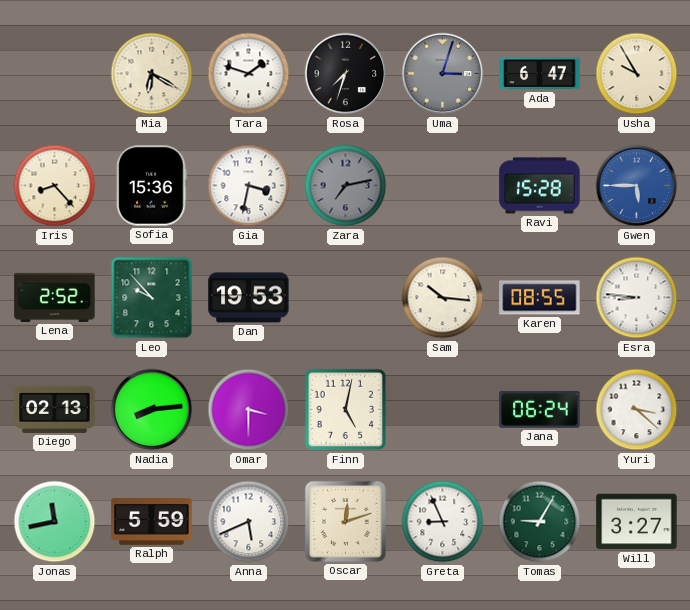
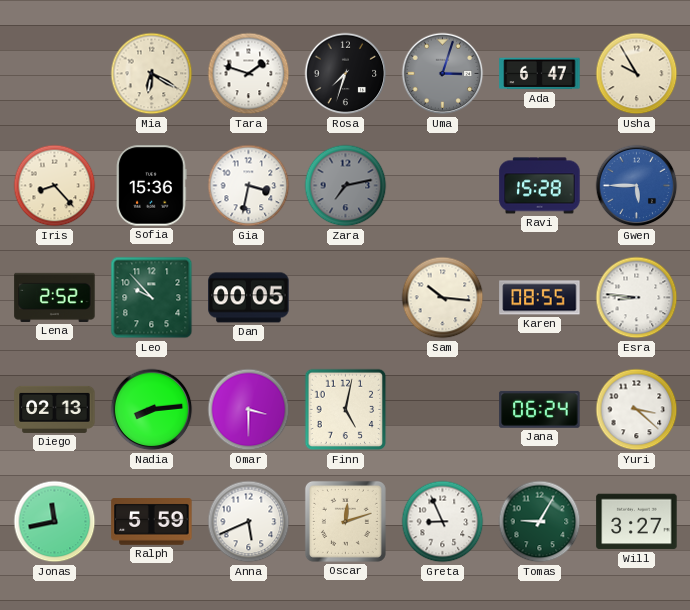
Dan: 19:53 -> 00:05 (249, 298)
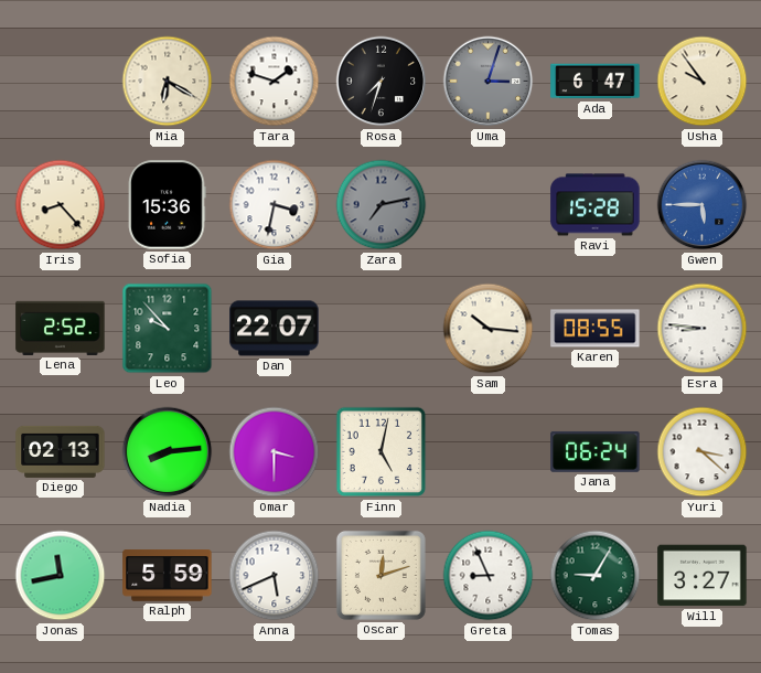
Usha: 9:55 -> 9:54 (703, 82)
Dan: 00:05 -> 22:07 (275, 329)
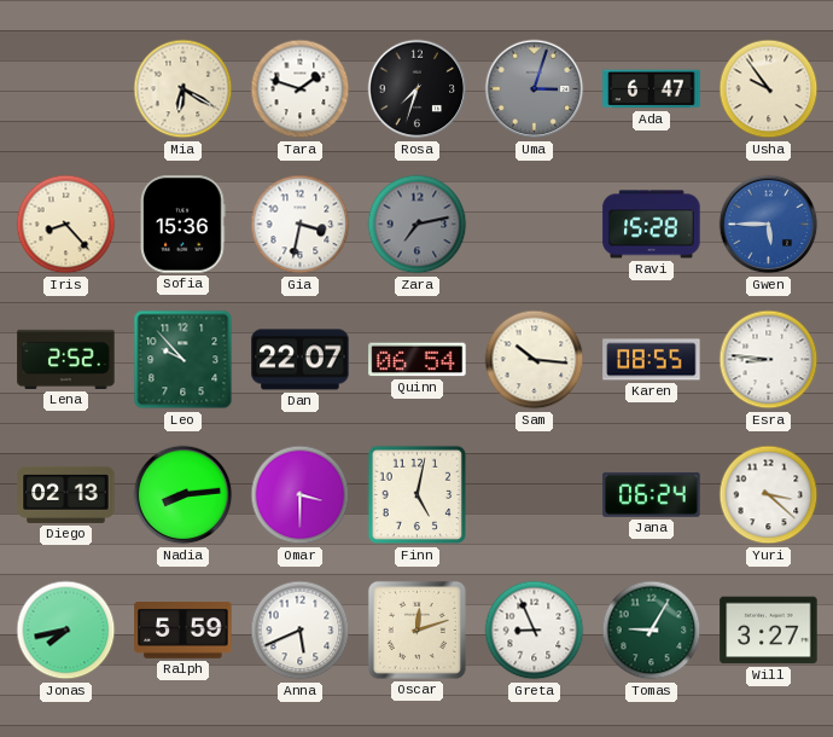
Quinn: none -> 06:54 (418, 360)
Jonas: 11:43 -> 7:43 (66, 631)
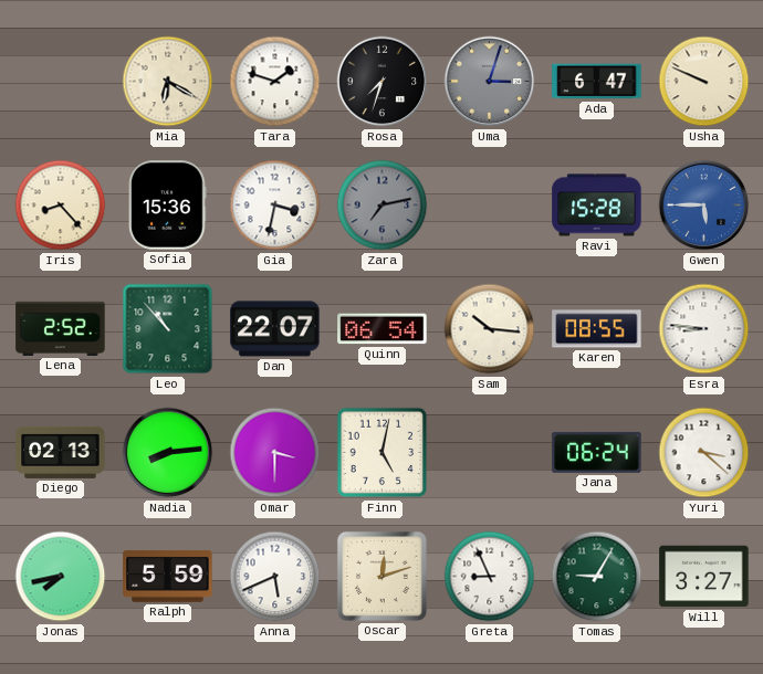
Usha: 9:54 -> 9:49 (704, 82)
Leo: 9:53 -> 10:53 (168, 329)
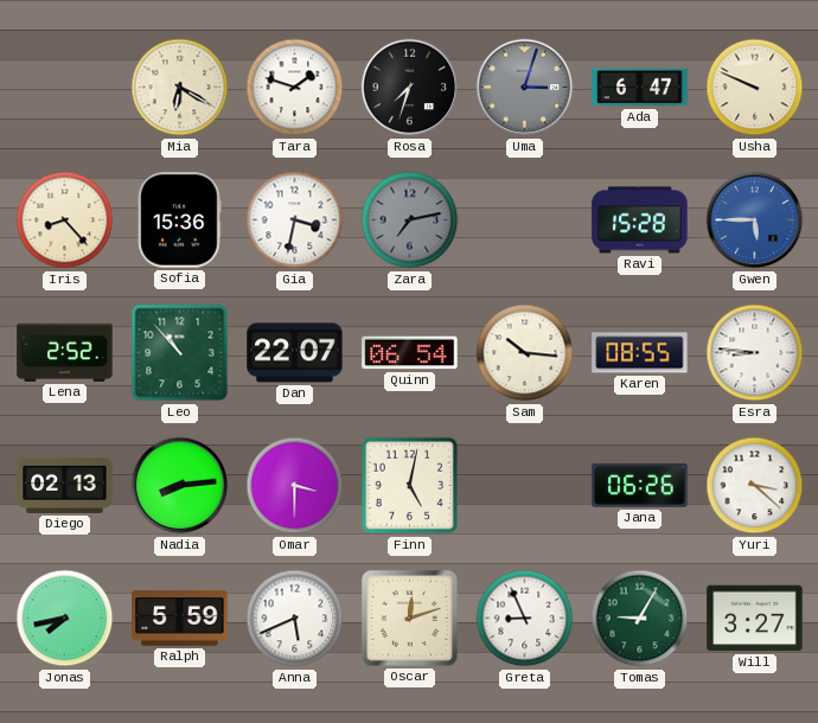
Jana: 06:24 -> 06:26 (640, 485)
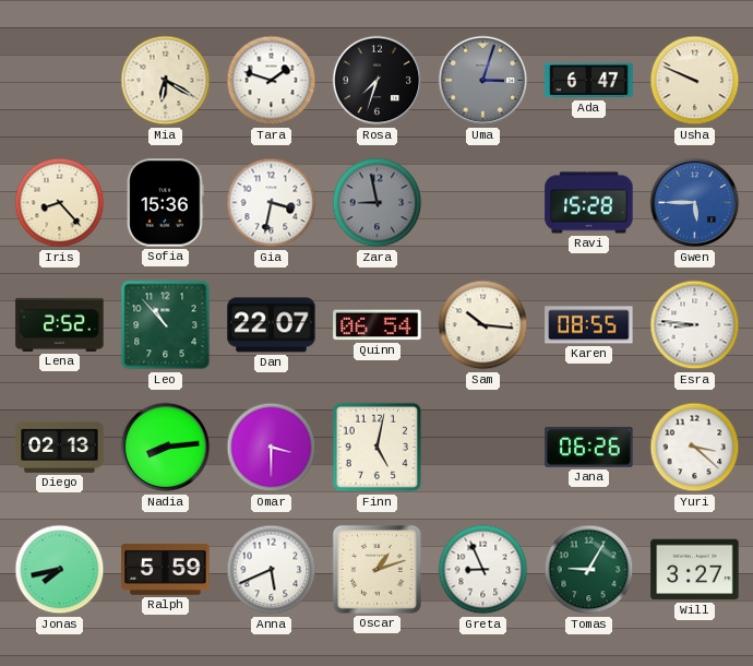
Zara: 7:13 -> 8:58 (378, 203)
Oscar: 12:12 -> 1:12 (376, 569)
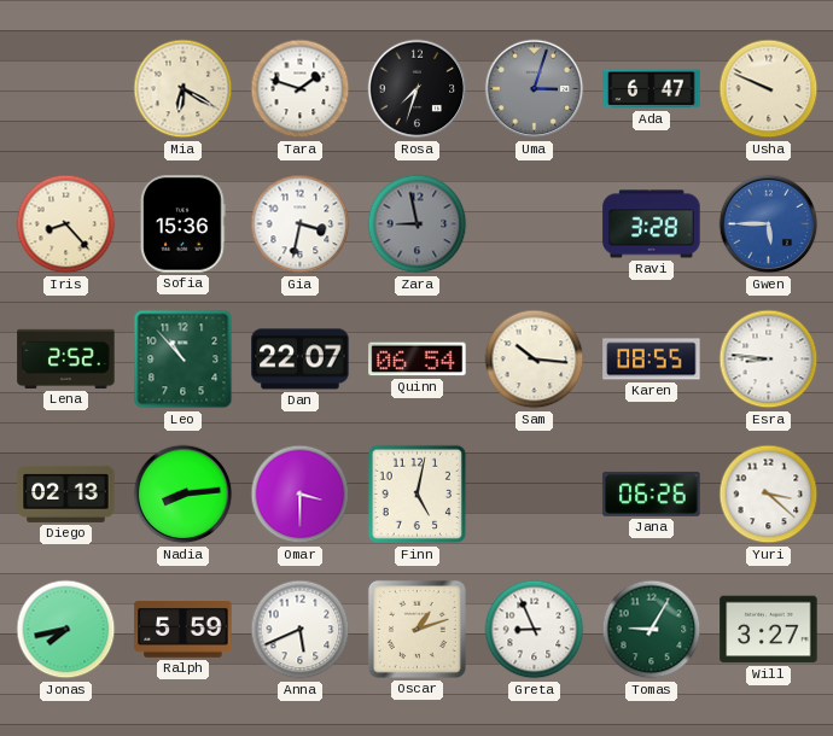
Ravi: 15:28 -> 3:28 (652, 224)
